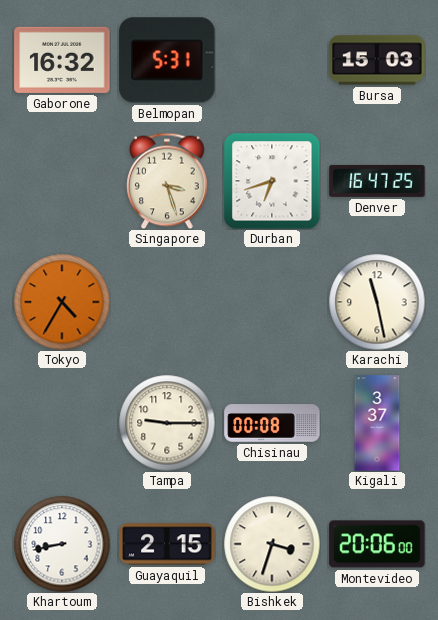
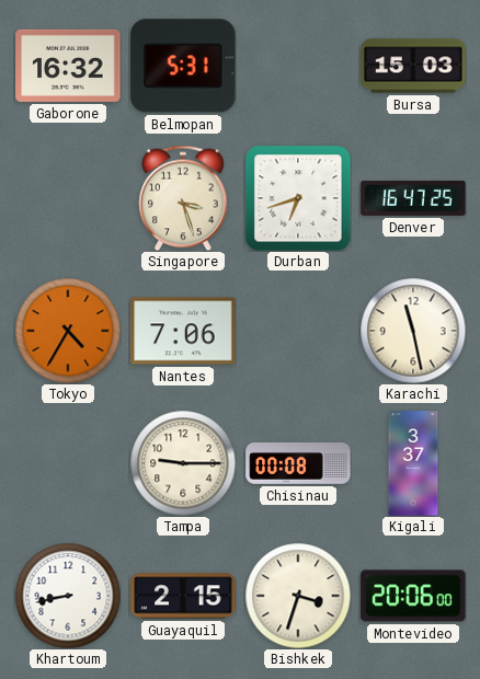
Nantes: none -> 7:06 (183, 331)
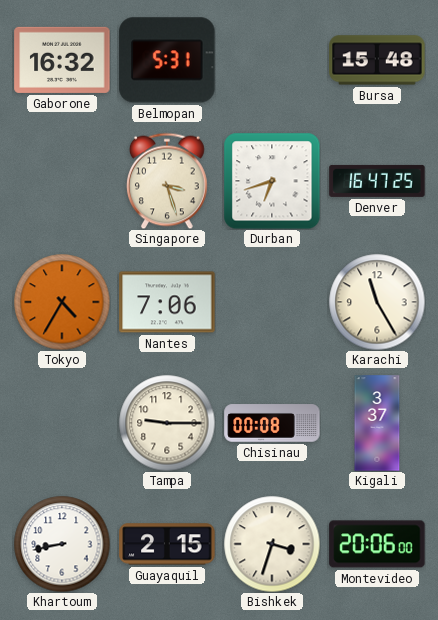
Bursa: 15:03 -> 15:48 (377, 60)
Karachi: 11:28 -> 11:25 (377, 302)
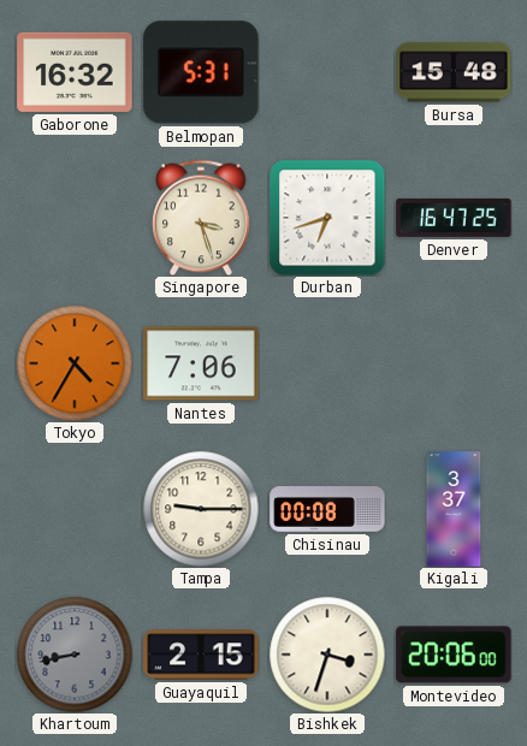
Karachi: 11:25 -> none (377, 302)
Khartoum dial: white -> grey (75, 655)
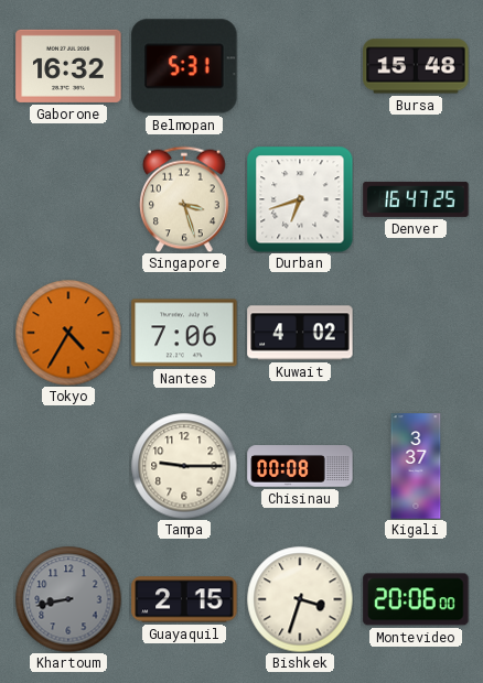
Kuwait: none -> 4:02 (300, 333)
